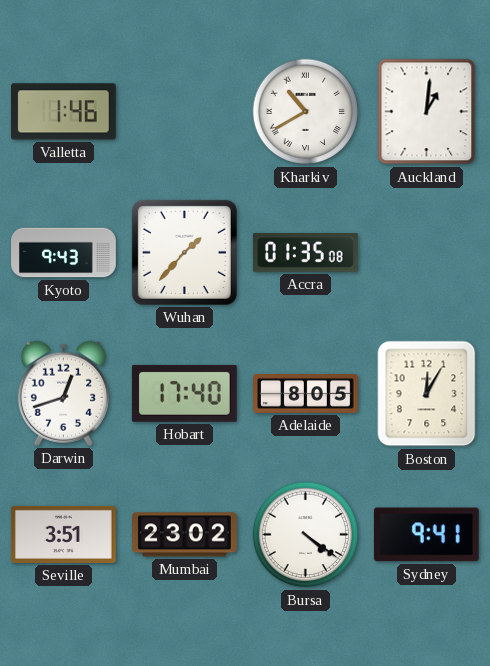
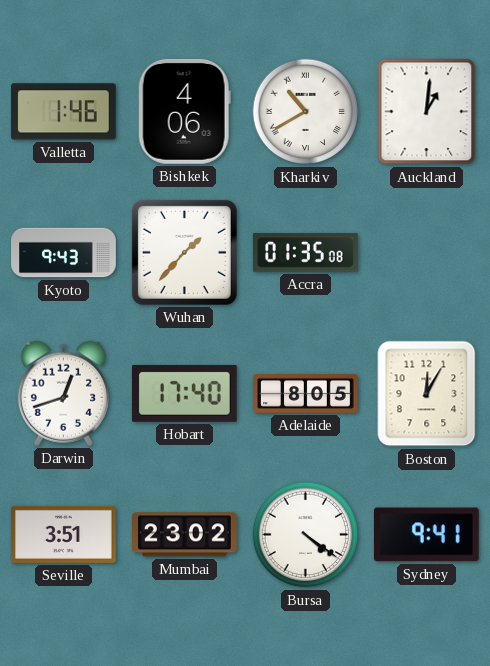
Bishkek: none -> 4:06 (184, 111)
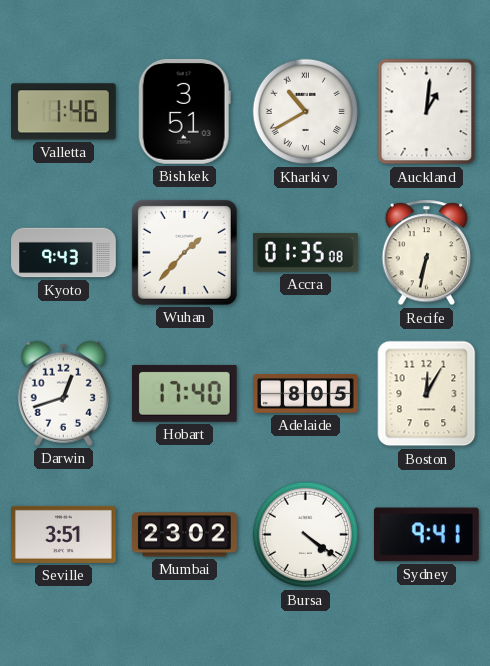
Bishkek: 4:06 -> 3:51 (184, 111)
Recife: none -> 6:32 (427, 253)
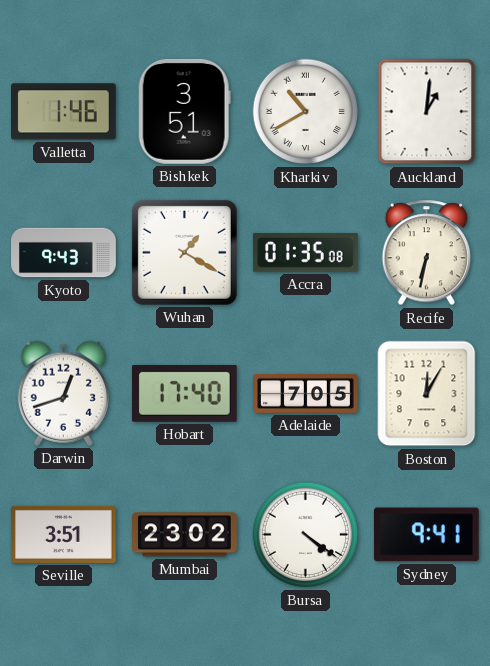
Wuhan: 1:37 -> 1:20 (184, 252)
Adelaide: 8:05 -> 7:05 (306, 393)
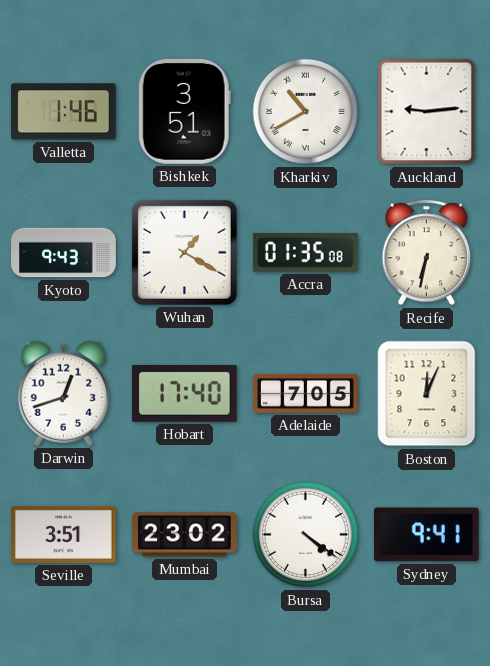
Auckland: 1:01 -> 9:14 (427, 112)
Boston: 12:05 -> 12:04 (427, 394)
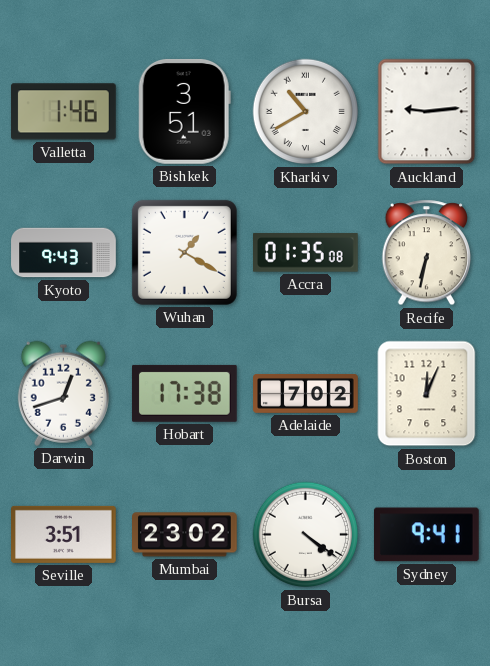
Hobart: 17:40 -> 17:38 (184, 393)
Adelaide: 7:05 -> 7:02 (306, 393)
